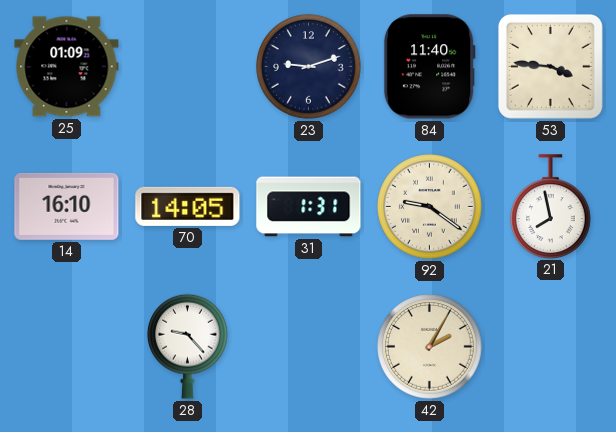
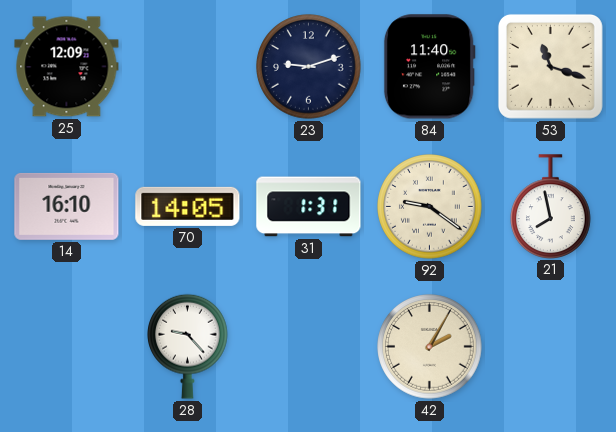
25: 01:09 -> 12:09 (67, 67)
53: 3:46 -> 11:18 (550, 66)
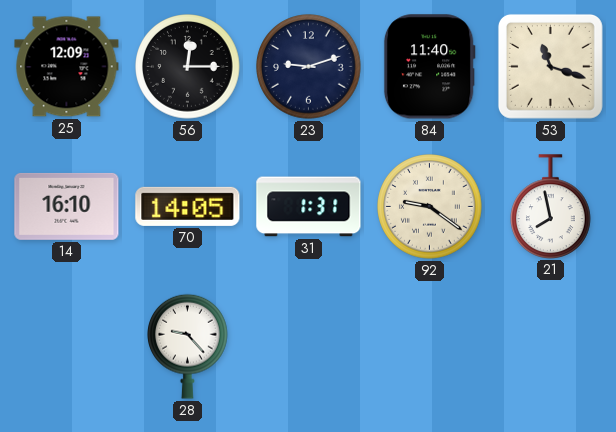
56: none -> 12:15 (188, 67)
42: 2:05 -> none (430, 347)
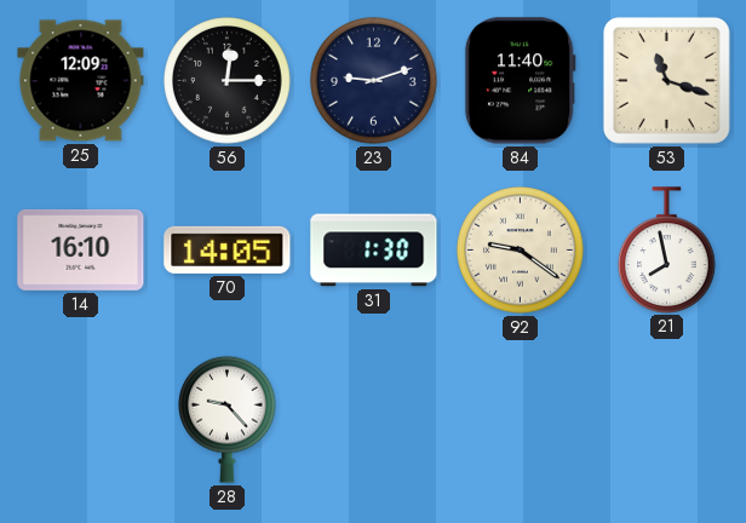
31: 1:31 -> 1:30 (374, 251)
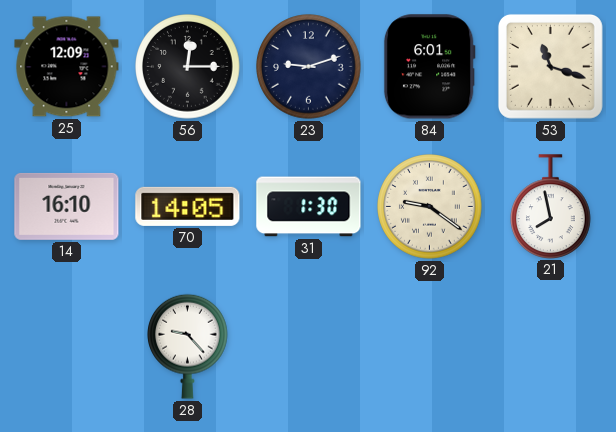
84: 11:40 -> 6:01 (429, 67)
